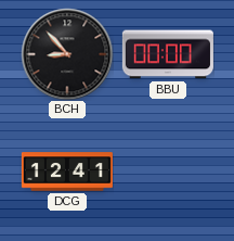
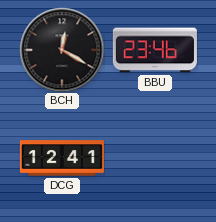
BCH: 8:53 -> 12:20 (62, 50)
BBU: 00:00 -> 23:46 (155, 50)
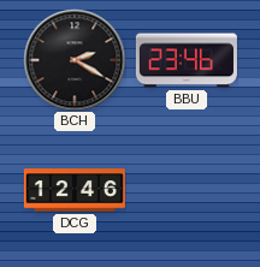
BCH: 12:20 -> 2:20 (75, 60)
DCG: 12:41 -> 12:46 (75, 190)
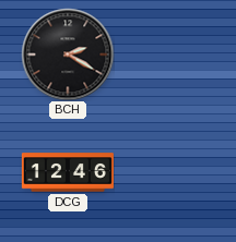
BBU: 23:46 -> none (187, 60)
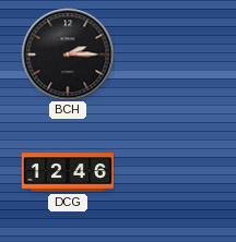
BCH: 2:20 -> 2:15 (68, 55)
